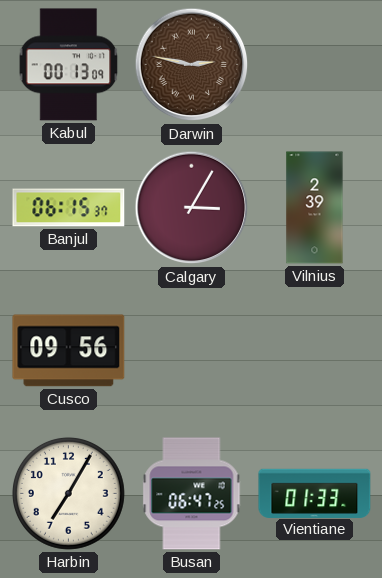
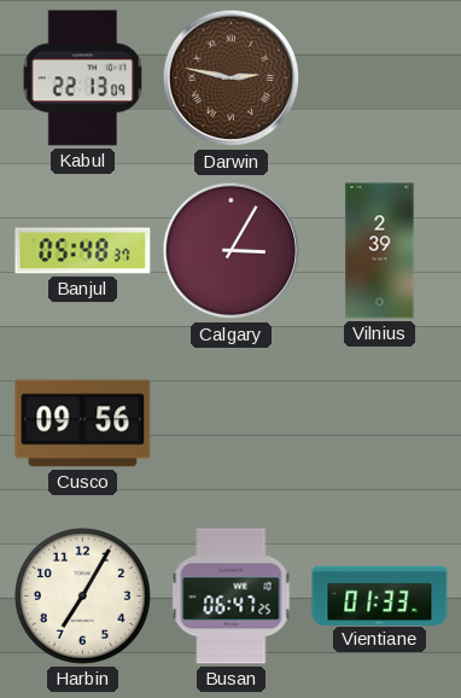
Kabul: 00:13 -> 22:13 (83, 78)
Banjul: 06:15 -> 05:48 (83, 251)
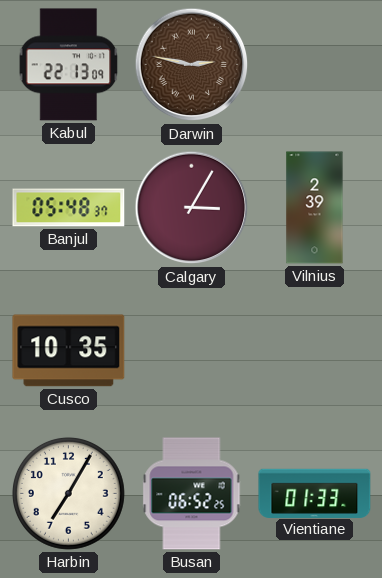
Cusco: 09:56 -> 10:35 (69, 351)
Busan: 06:47 -> 06:52 (192, 494)
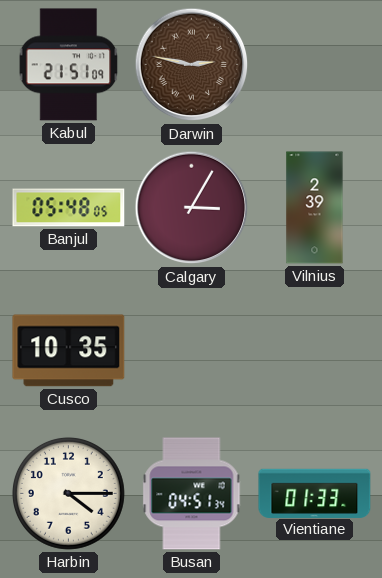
Kabul: 22:13 -> 21:51 (69, 65)
Banjul: 05:48:37 -> 05:48:05 (69, 208)
Harbin: 7:05 -> 4:15 (68, 493)
Busan: 06:52 -> 04:51 (192, 494)
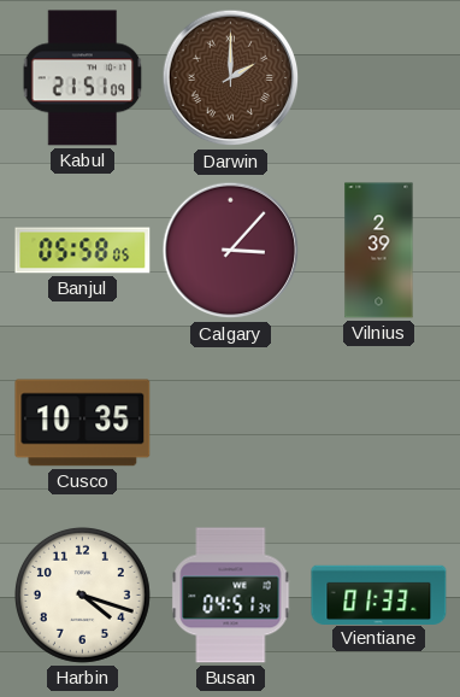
Darwin: 2:47 -> 2:00 (231, 78)
Banjul: 05:48 -> 05:58 (83, 251)
Calgary: 3:05 -> 3:07 (231, 251)
Harbin: 4:15 -> 4:18 (82, 594)
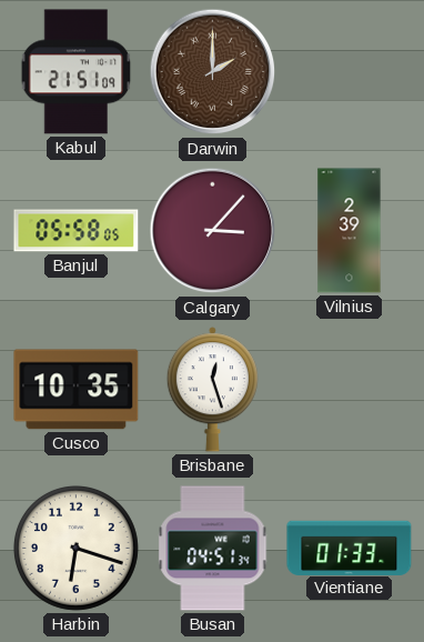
Brisbane: none -> 12:27 (212, 390)
Harbin: 4:18 -> 6:18 (75, 548)
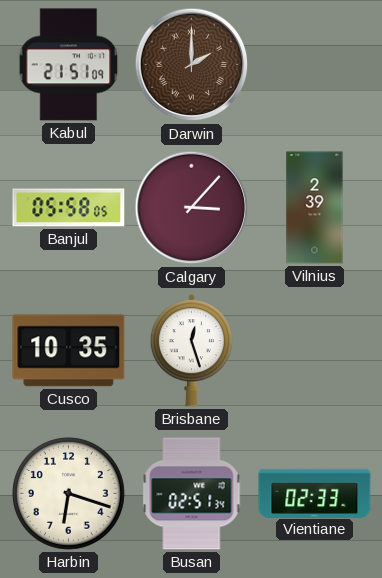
Busan: 04:51 -> 02:51 (192, 494)
Vientiane: 01:33 -> 02:33 (315, 493)
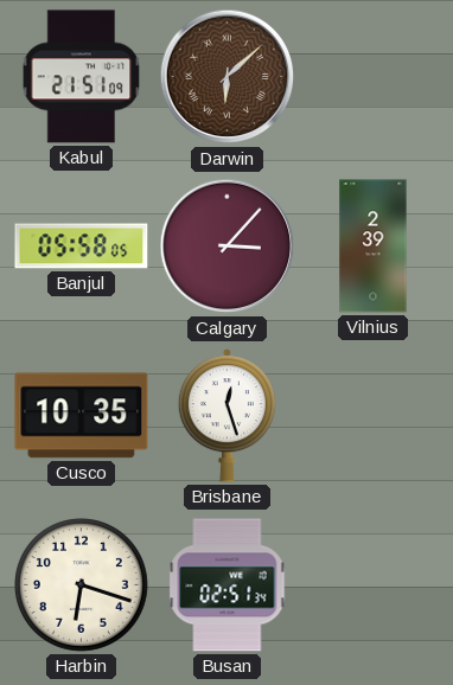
Darwin: 2:00 -> 6:08 (228, 77)
Vientiane: 02:33 -> none (315, 493)
